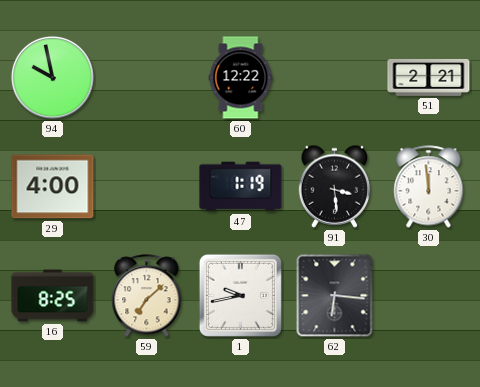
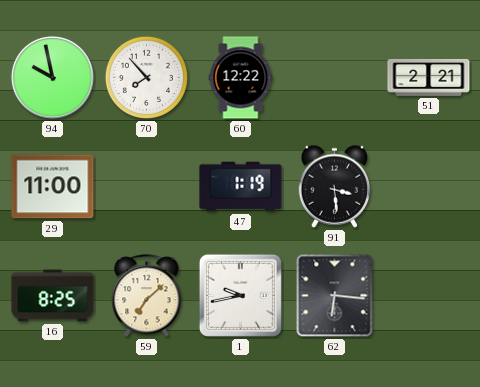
70: none -> 7:53 (146, 77)
29: 4:00 -> 11:00 (53, 187)
30: 11:59 -> none (429, 187)
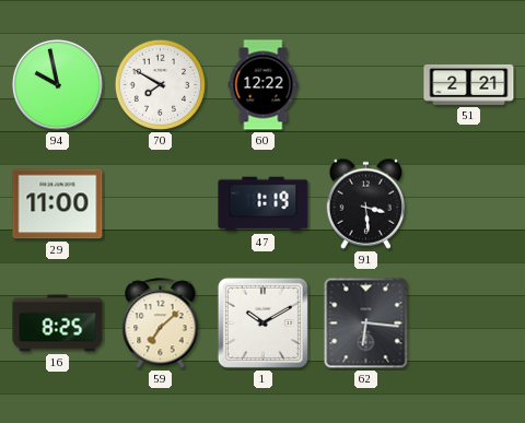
70: 7:53 -> 7:50 (160, 84)
1: 9:43 -> 10:10 (262, 322)
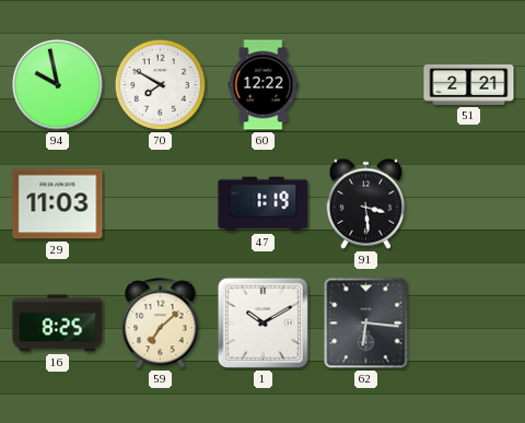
29: 11:00 -> 11:03 (58, 204)
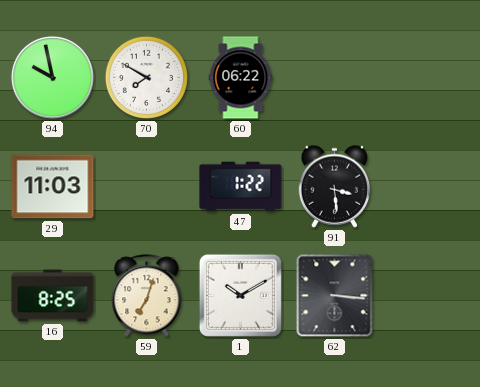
60: 12:22 -> 06:22 (241, 78)
51: 2:21 -> none (469, 85)
47: 1:19 -> 1:22 (241, 187)
59: 7:08 -> 7:03 (147, 296)
62: 6:16 -> 3:16 (335, 296)
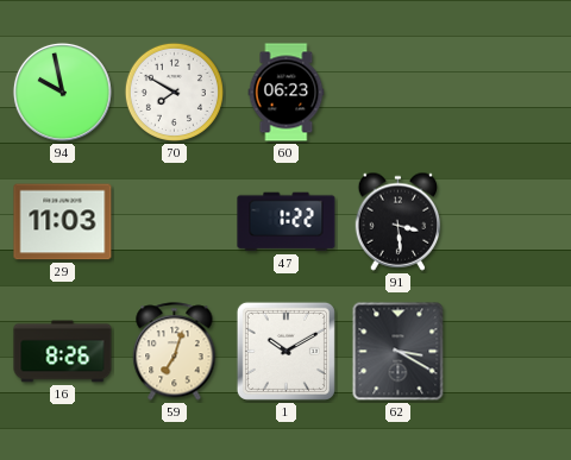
60: 06:22 -> 06:23 (287, 93)
16: 8:25 -> 8:26 (63, 352)
62: 3:16 -> 3:20 (399, 352)
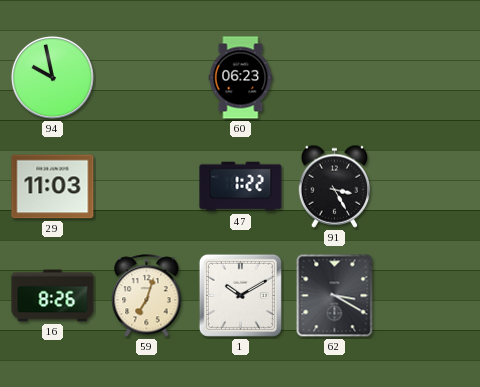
70: 7:50 -> none (174, 92)
91: 3:29 -> 3:25 (335, 186)
